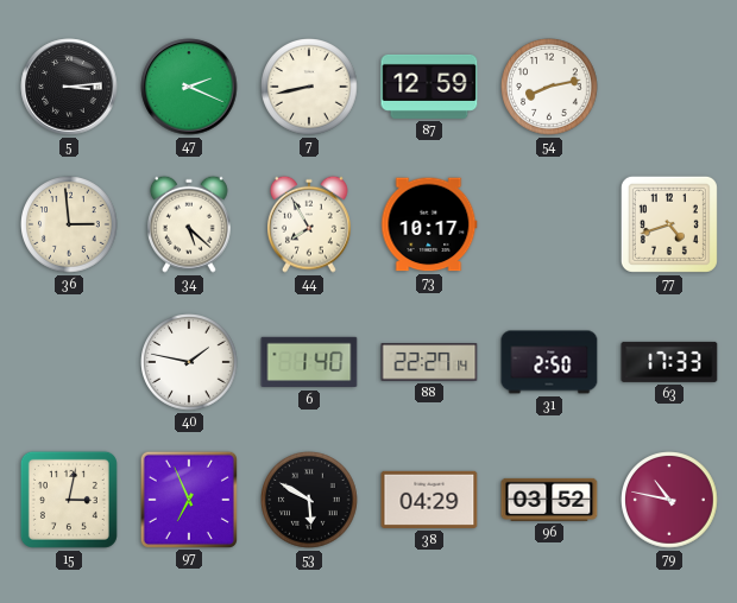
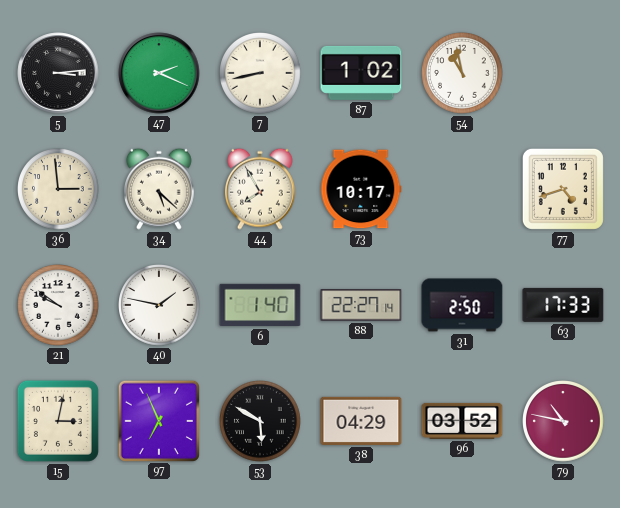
87: 12:59 -> 1:02 (361, 73)
54: 8:13 -> 10:58 (462, 73)
21: none -> 9:51 (58, 305)
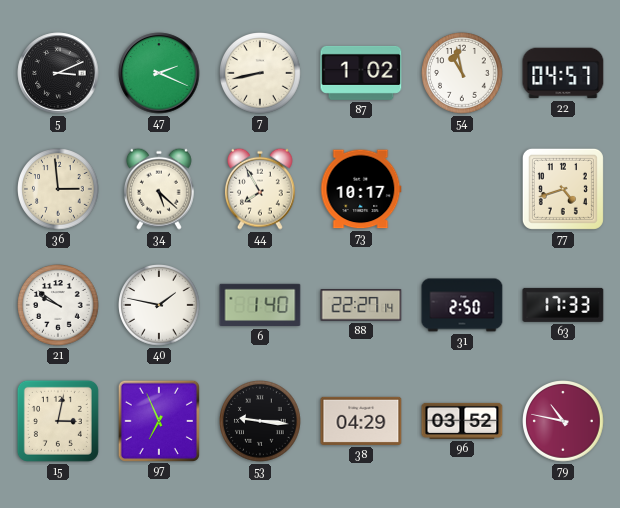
5: 3:14 -> 3:11 (58, 73)
22: none -> 04:57 (563, 73)
53: 5:50 -> 9:16 (260, 421)
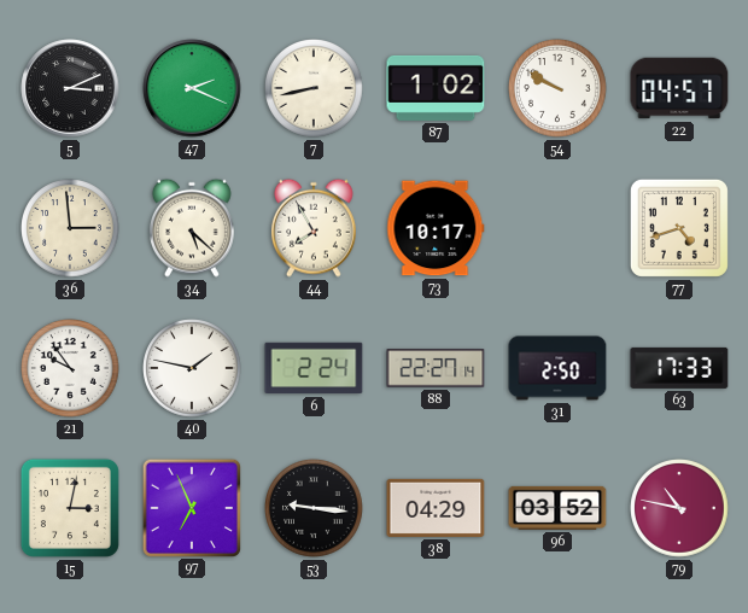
54: 10:58 -> 9:50 (557, 88)
21: 9:51 -> 9:54 (70, 368)
6: 1:40 -> 2:24 (314, 368)
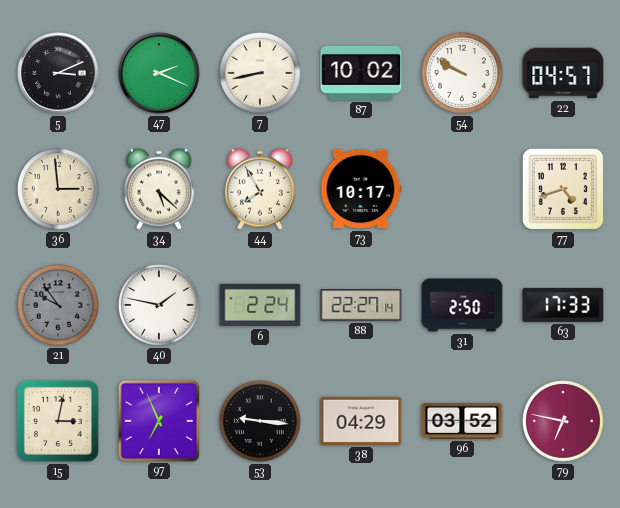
87: 1:02 -> 10:02 (361, 73)
21 dial: white -> grey (58, 305)
79: 10:47 -> 6:47 (563, 421)
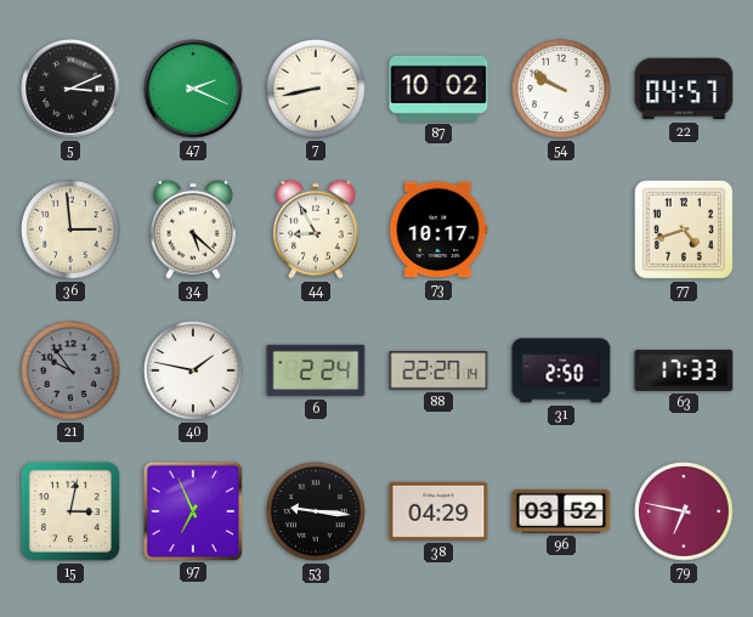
44: 7:55 -> 8:55 (316, 230)
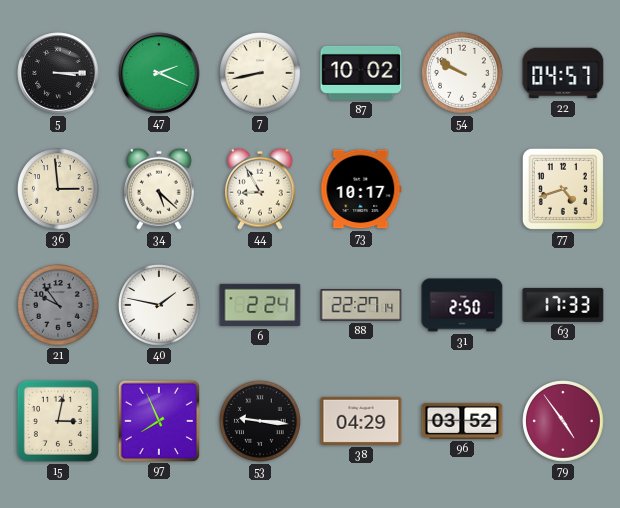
5: 3:11 -> 3:15 (58, 73)
97: 6:56 -> 7:56 (158, 420)
79: 6:47 -> 4:54 (563, 421)
